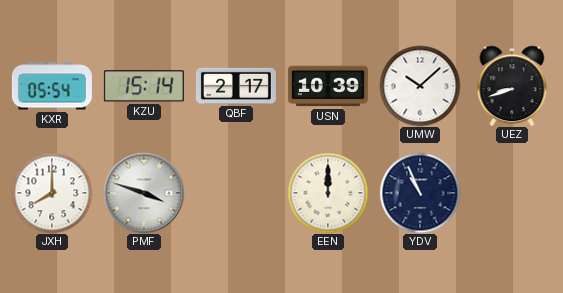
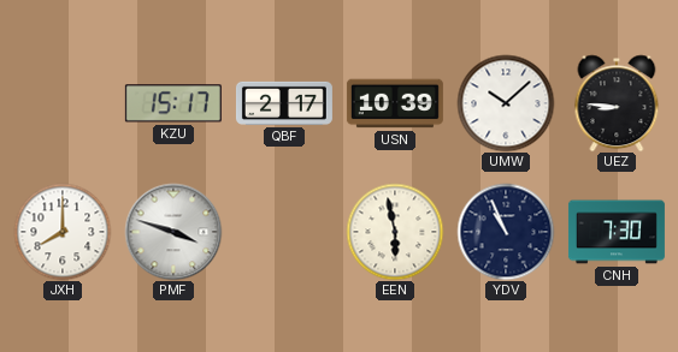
KXR: 05:54 -> none (52, 86)
KZU: 15:14 -> 15:17 (173, 103)
UEZ: 8:42 -> 8:46 (617, 103)
EEN: 12:00 -> 5:58 (395, 232)
CNH: none -> 7:30 (617, 232)
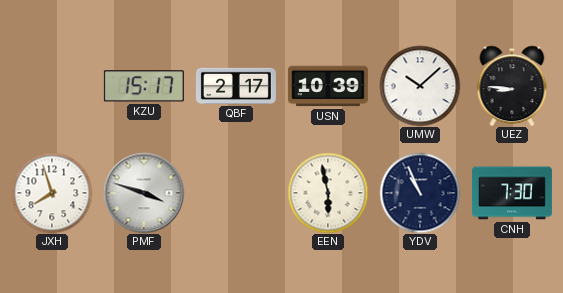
JXH: 8:00 -> 7:57 (52, 193)
